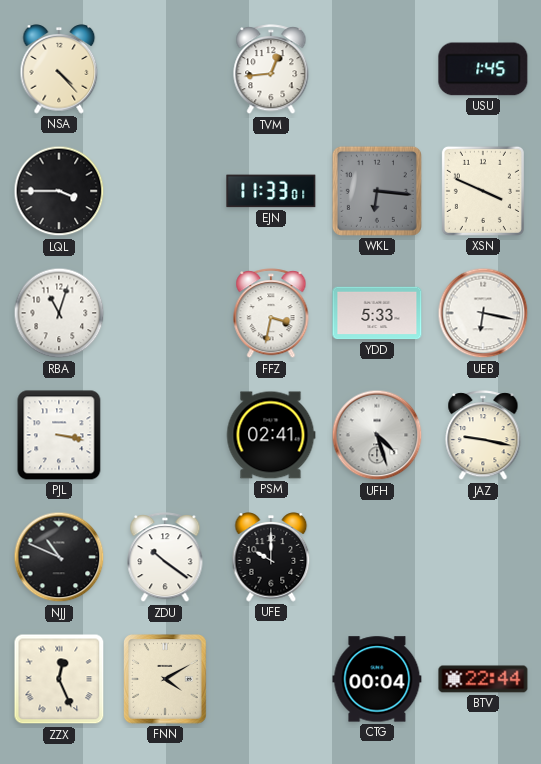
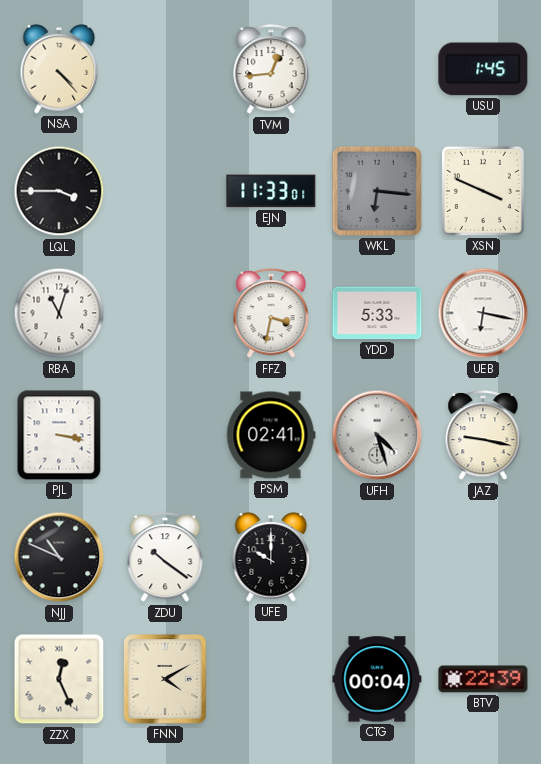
BTV: 22:44 -> 22:39 (483, 679)
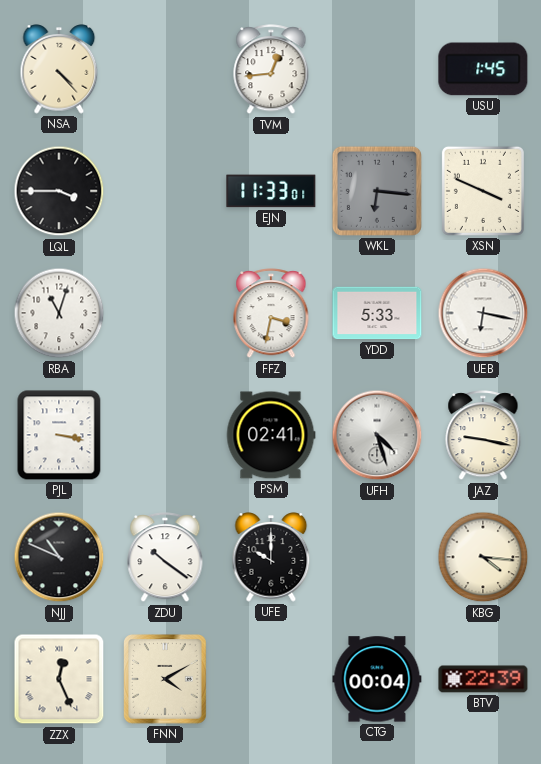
KBG: none -> 4:16 (483, 557)
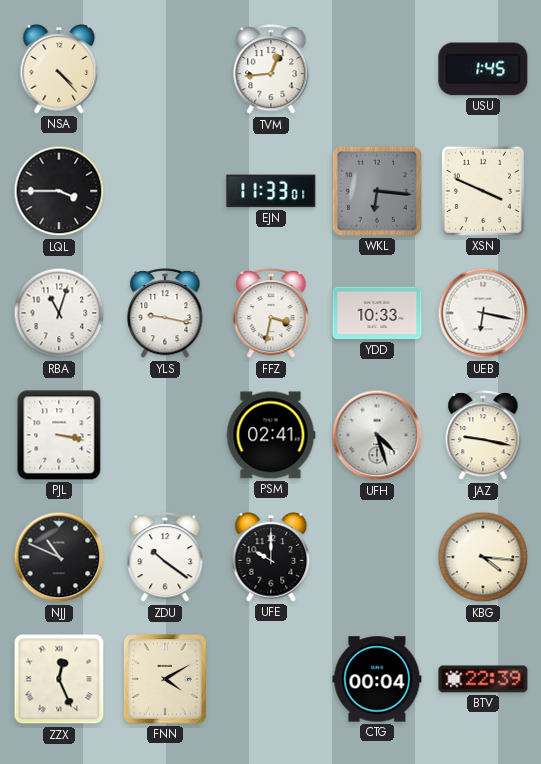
YLS: none -> 9:17 (165, 314)
YDD: 5:33 -> 10:33 (377, 313)
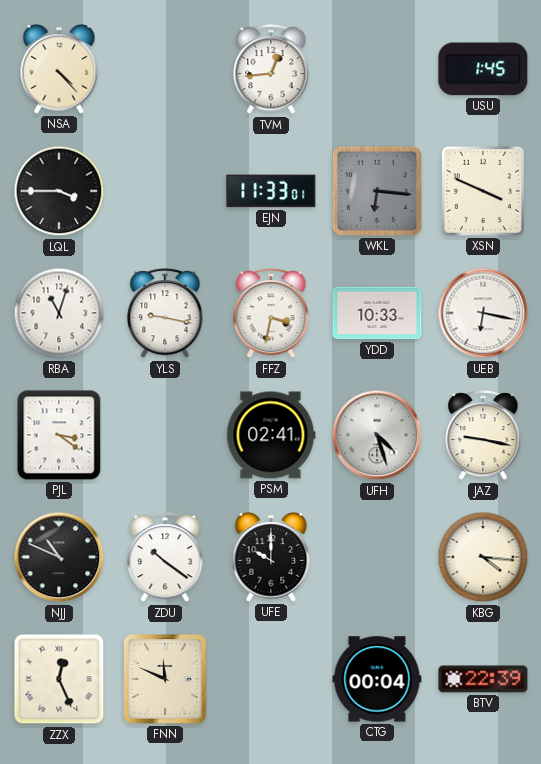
PJL: 3:17 -> 3:21 (59, 435)
FNN: 4:10 -> 11:49 (165, 679)
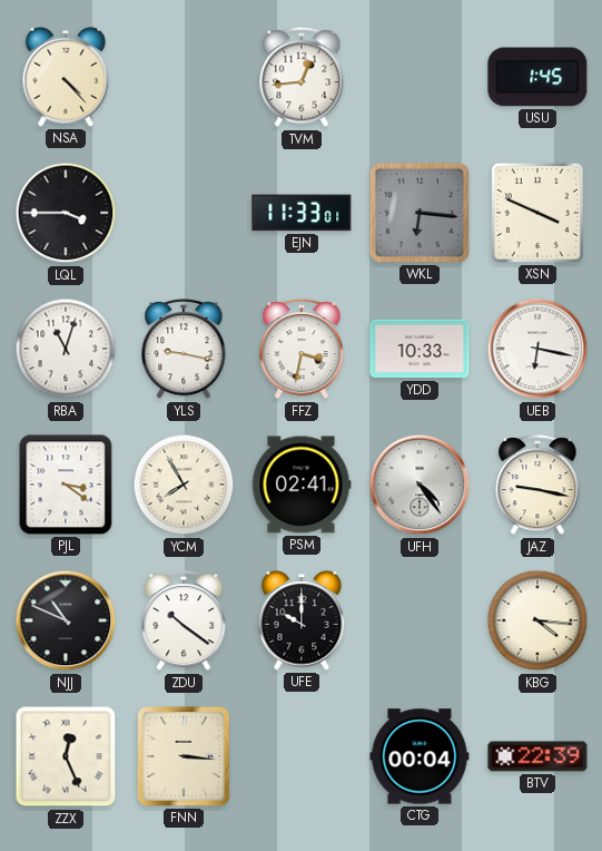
YCM: none -> 7:55 (184, 485)
UFH: 4:27 -> 4:24 (420, 485)
FNN: 11:49 -> 3:16 (184, 756)
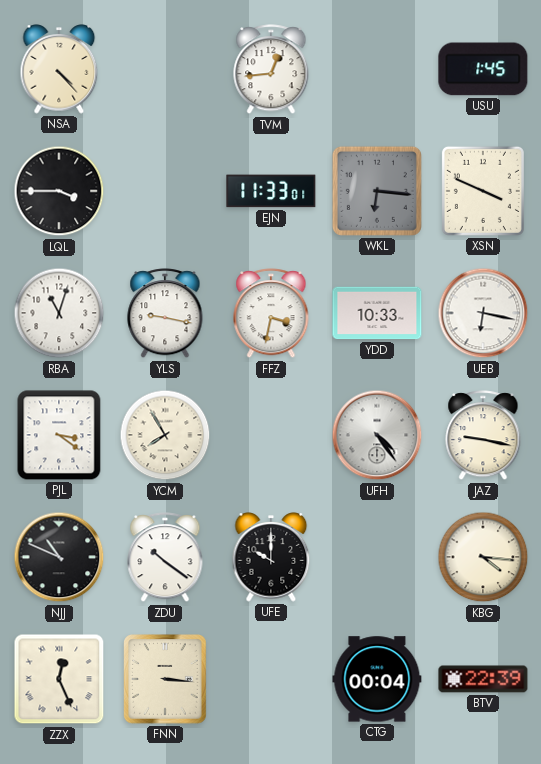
PSM: 02:41 -> none (302, 485)
